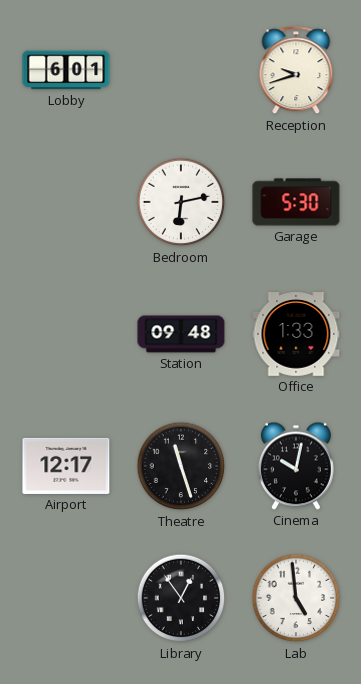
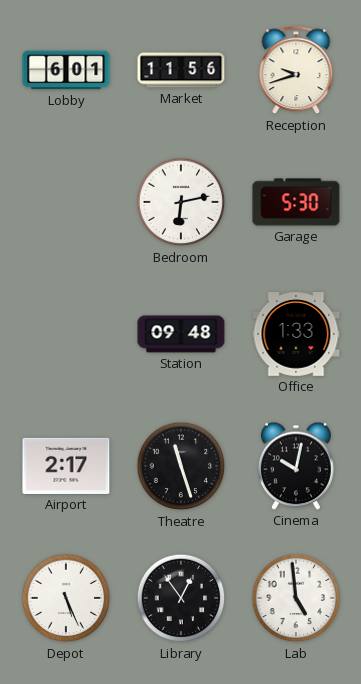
Market: none -> 11:56 (181, 70)
Airport: 12:17 -> 2:17 (66, 466)
Depot: none -> 5:26 (66, 598)
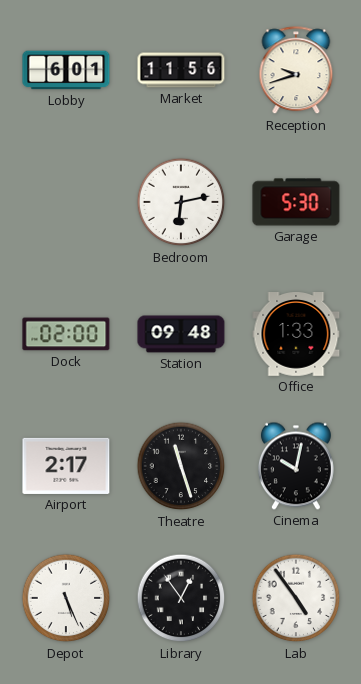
Dock: none -> 02:00 (66, 334)
Lab: 4:59 -> 4:54 (296, 598)
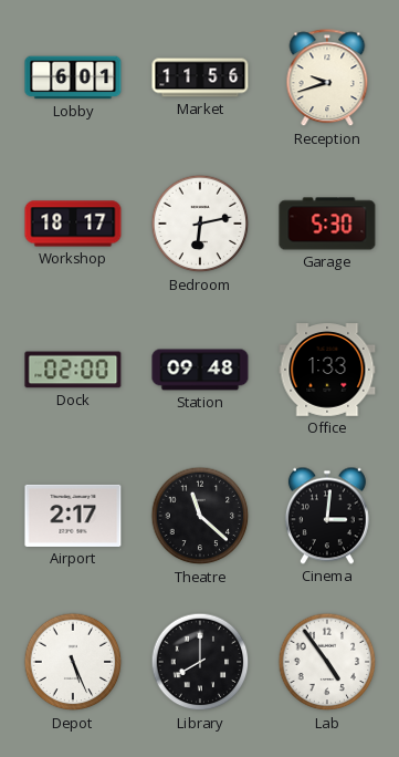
Workshop: none -> 18:17 (73, 224)
Theatre: 11:27 -> 11:22 (200, 516)
Cinema: 10:02 -> 3:01 (327, 516)
Library: 12:54 -> 8:00 (200, 662)
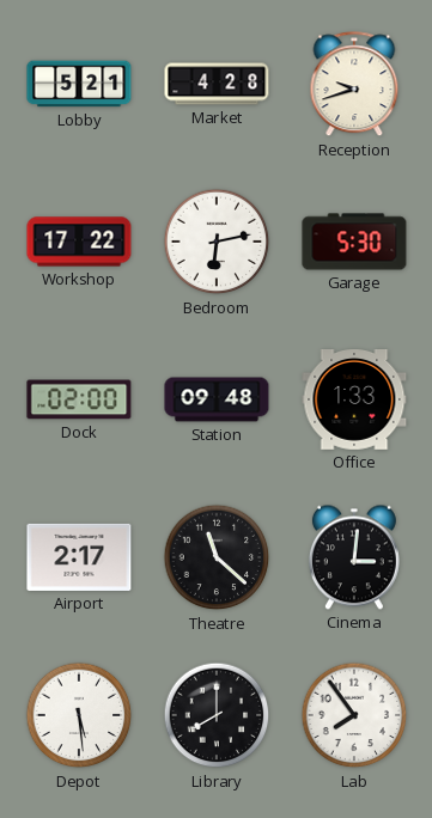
Lobby: 6:01 -> 5:21 (79, 84)
Market: 11:56 -> 4:28 (217, 84)
Workshop: 18:17 -> 17:22 (79, 242)
Depot: 5:26 -> 5:29 (79, 715)
Lab: 4:54 -> 7:54 (354, 715)
